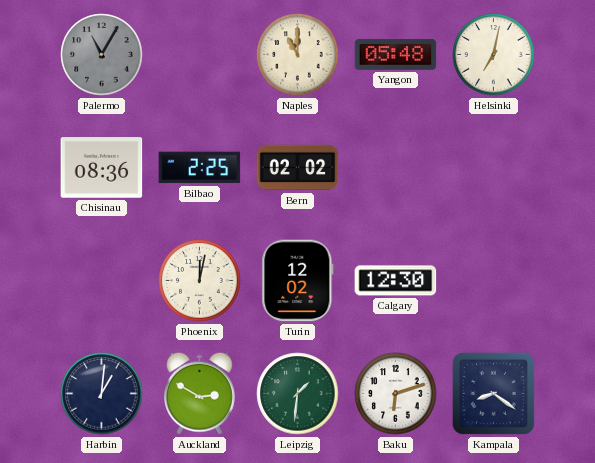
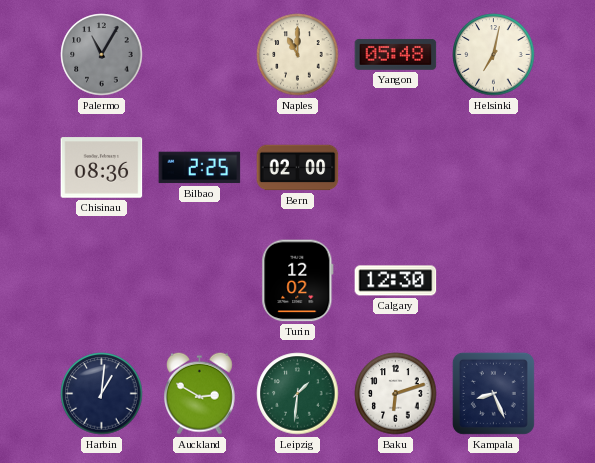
Bern: 02:02 -> 02:00 (298, 168)
Phoenix: 12:02 -> none (200, 281)
Kampala: 8:21 -> 8:26 (493, 393)
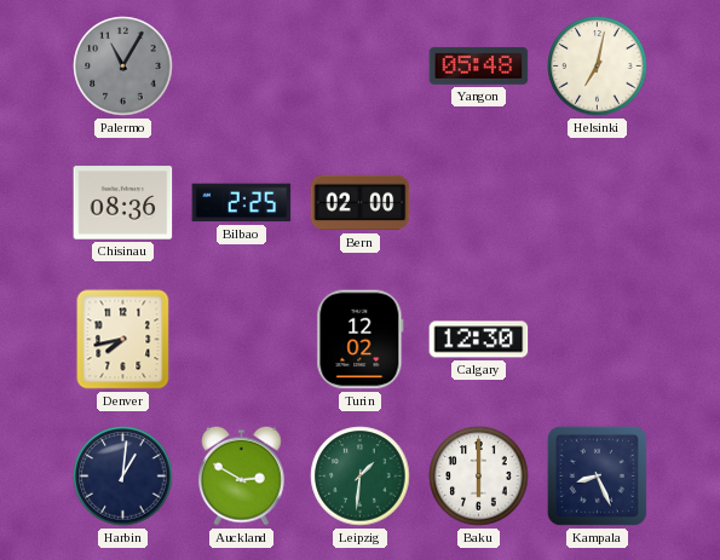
Naples: 11:00 -> none (298, 55)
Denver: none -> 7:43 (123, 340)
Baku: 6:12 -> 6:00 (479, 477)
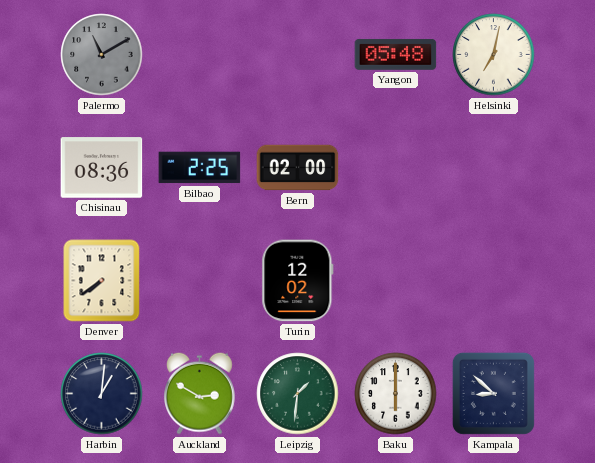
Palermo: 11:05 -> 11:10 (102, 55)
Denver: 7:43 -> 7:39 (102, 281)
Calgary: 12:30 -> none (479, 340)
Kampala: 8:26 -> 8:52 (493, 393)
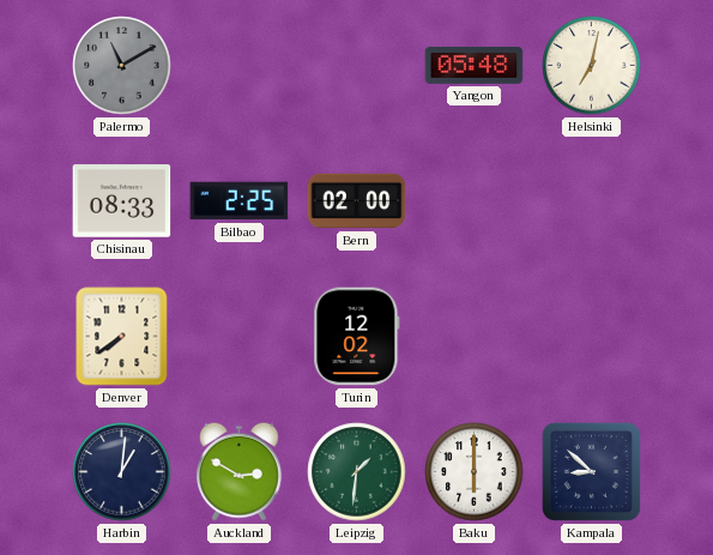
Chisinau: 08:36 -> 08:33 (122, 201)
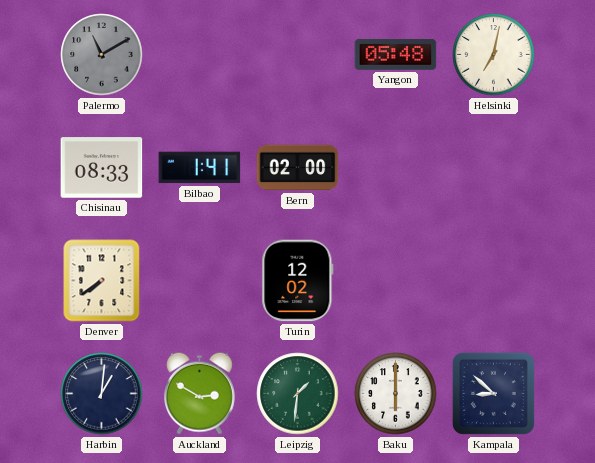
Bilbao: 2:25 -> 1:41 (200, 168)
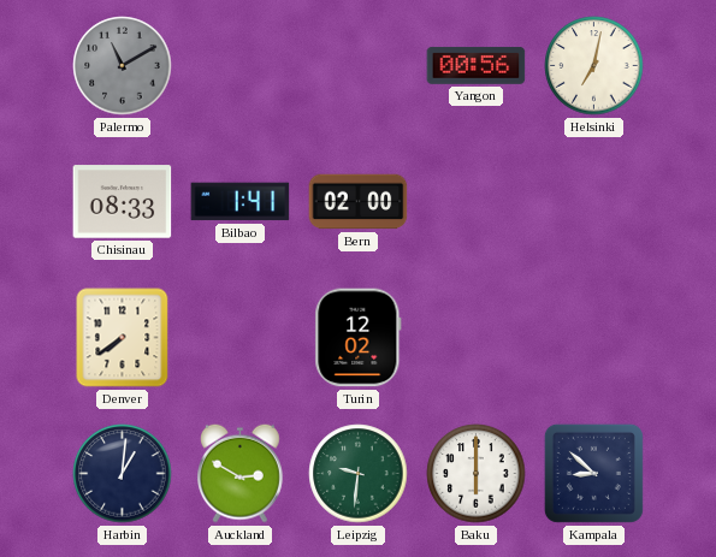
Yangon: 05:48 -> 00:56 (477, 65)
Leipzig: 1:31 -> 9:31 (359, 474)
